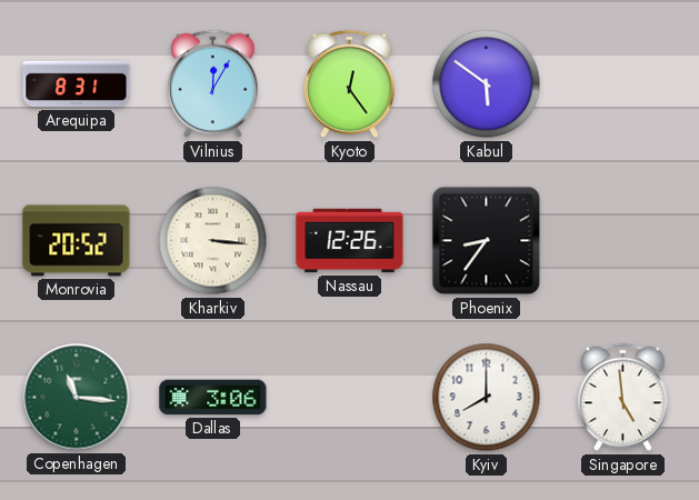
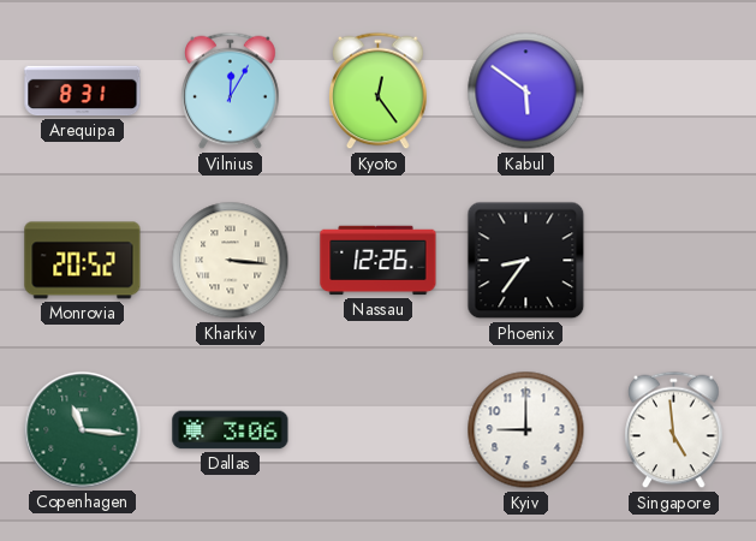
Kyiv: 8:00 -> 9:00 (526, 430)
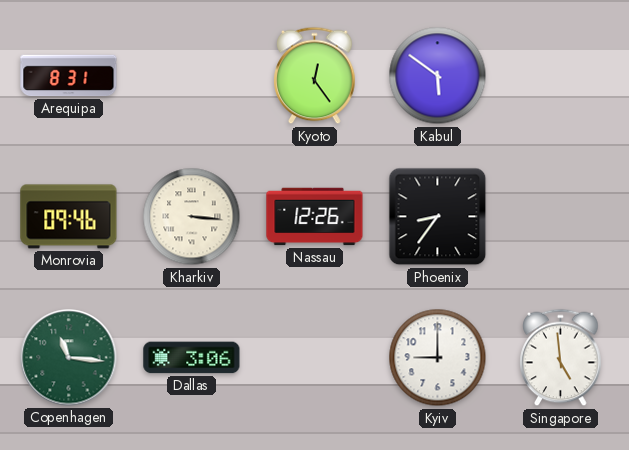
Vilnius: 12:05 -> none (231, 91)
Monrovia: 20:52 -> 09:46 (69, 217)
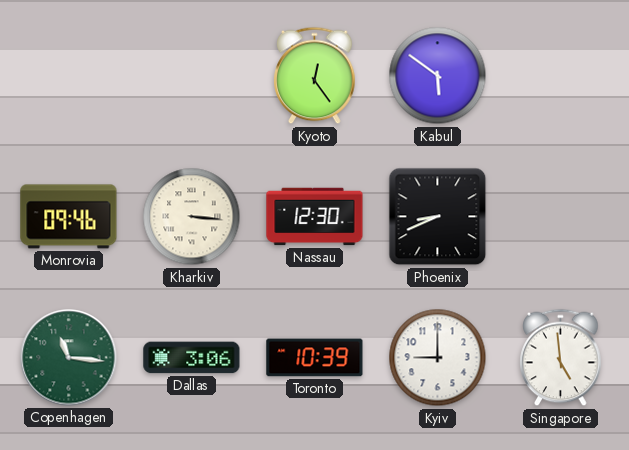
Arequipa: 8:31 -> none (69, 76)
Nassau: 12:26 -> 12:30 (315, 217)
Phoenix: 8:36 -> 8:41 (438, 217)
Toronto: none -> 10:39 (315, 358)
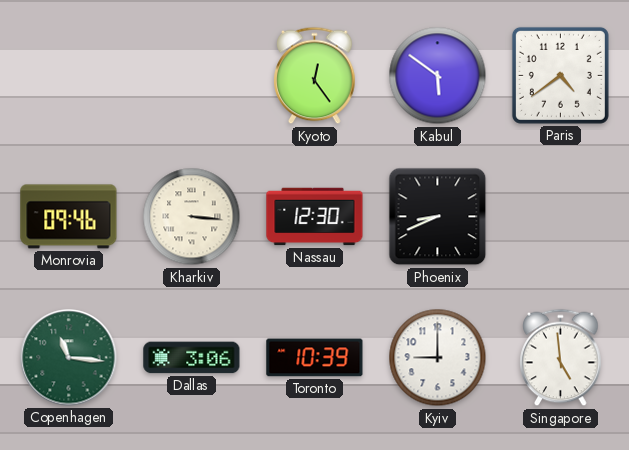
Paris: none -> 4:39 (560, 75)
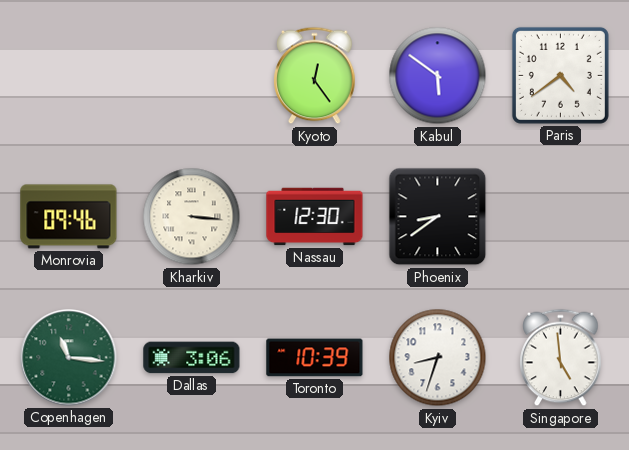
Phoenix: 8:41 -> 8:39 (438, 217)
Kyiv: 9:00 -> 8:33 (438, 358)
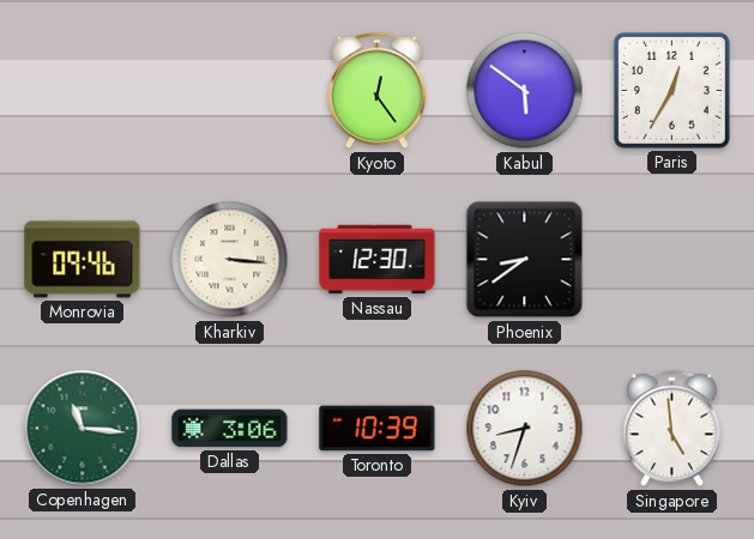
Paris: 4:39 -> 12:35 (671, 90)
